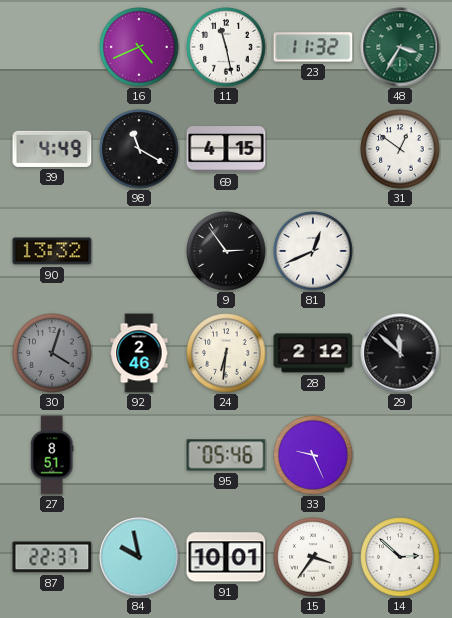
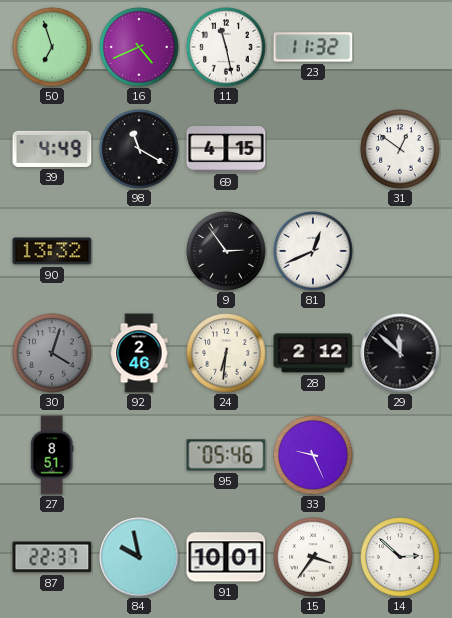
50: none -> 6:57 (52, 47)
48: 3:35 -> none (400, 47)
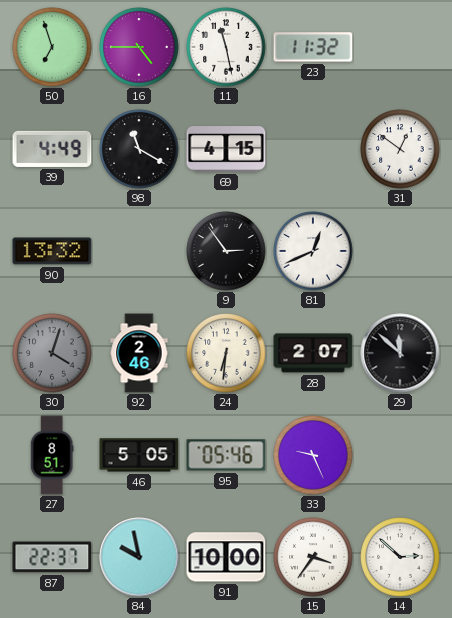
16: 4:41 -> 4:45 (139, 47)
28: 2:12 -> 2:07 (313, 353)
46: none -> 5:05 (139, 455)
91: 10:01 -> 10:00 (226, 557)
